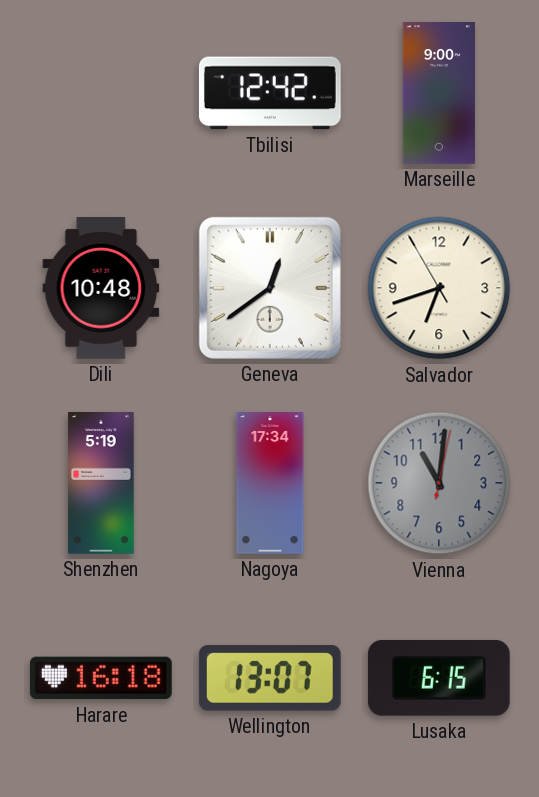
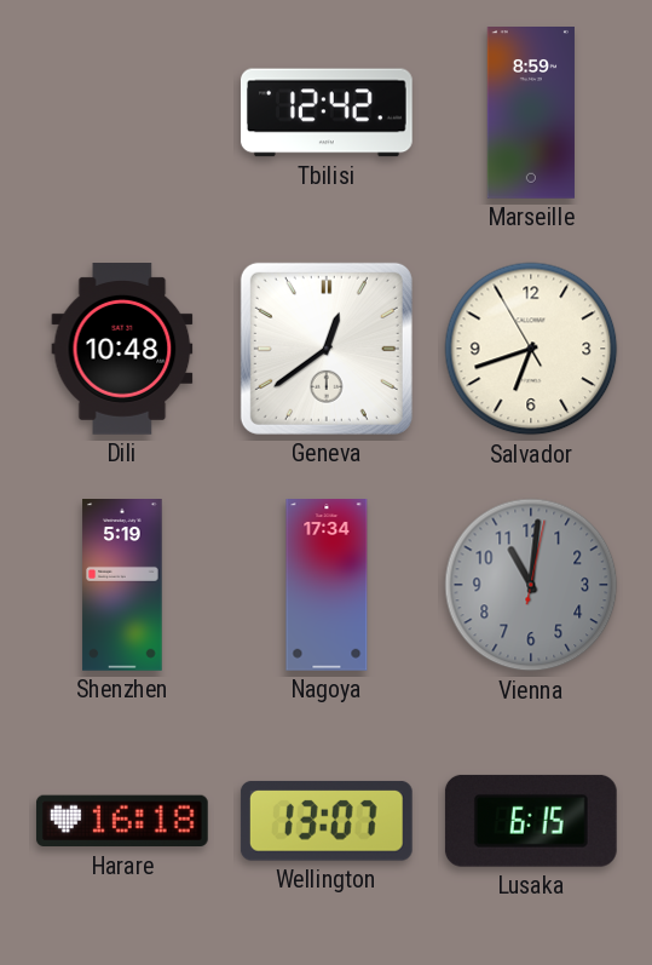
Marseille: 9:00 -> 8:59 (531, 114)
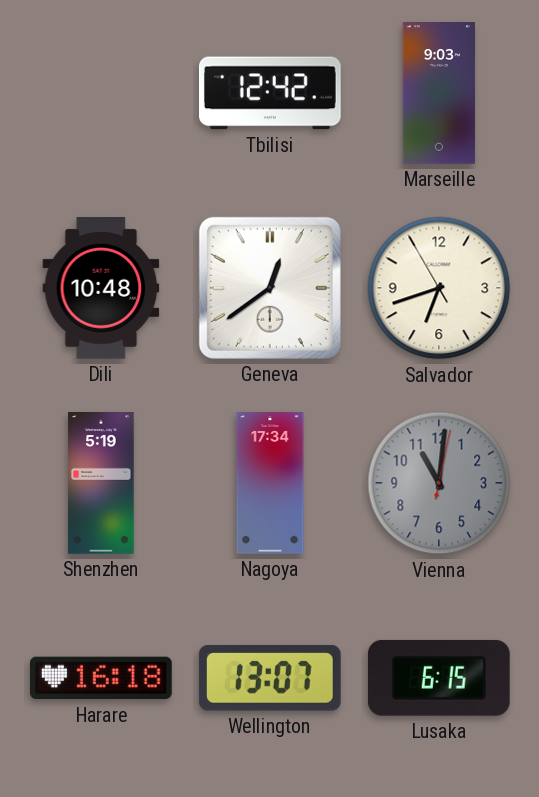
Marseille: 8:59 -> 9:03 (439, 94)
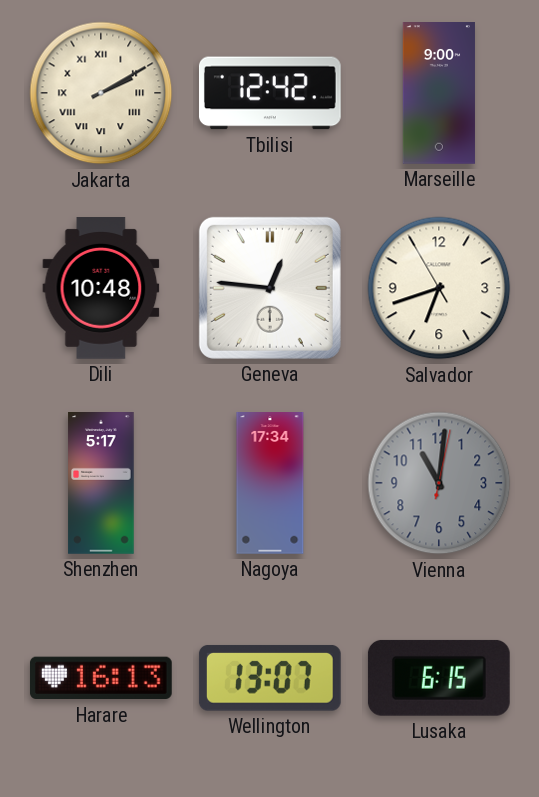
Jakarta: none -> 2:10 (101, 93)
Marseille: 9:03 -> 9:00 (439, 94)
Geneva: 12:39 -> 12:46 (270, 288)
Shenzhen: 5:19 -> 5:17 (101, 483)
Harare: 16:18 -> 16:13 (101, 678)
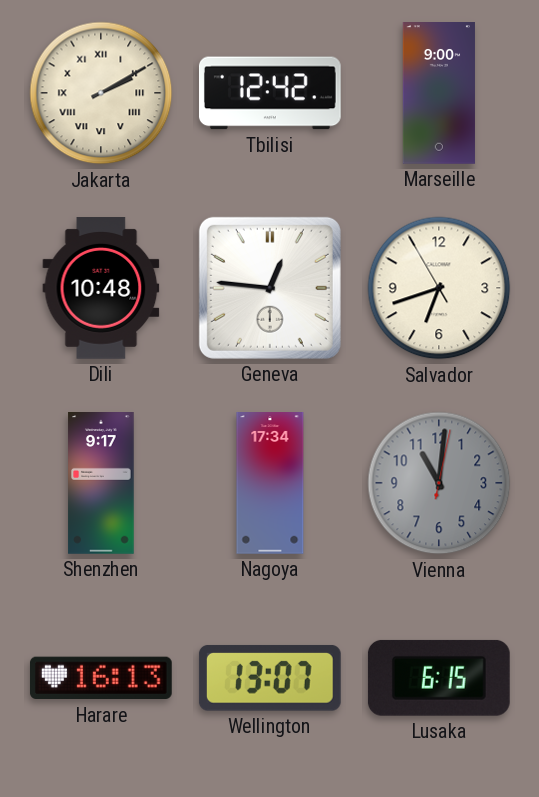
Shenzhen: 5:17 -> 9:17 (101, 483)
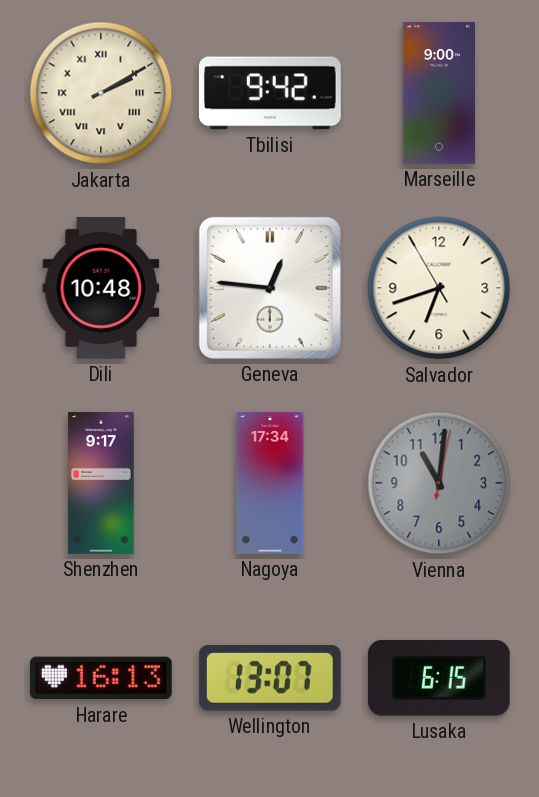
Tbilisi: 12:42 -> 9:42 (270, 93)
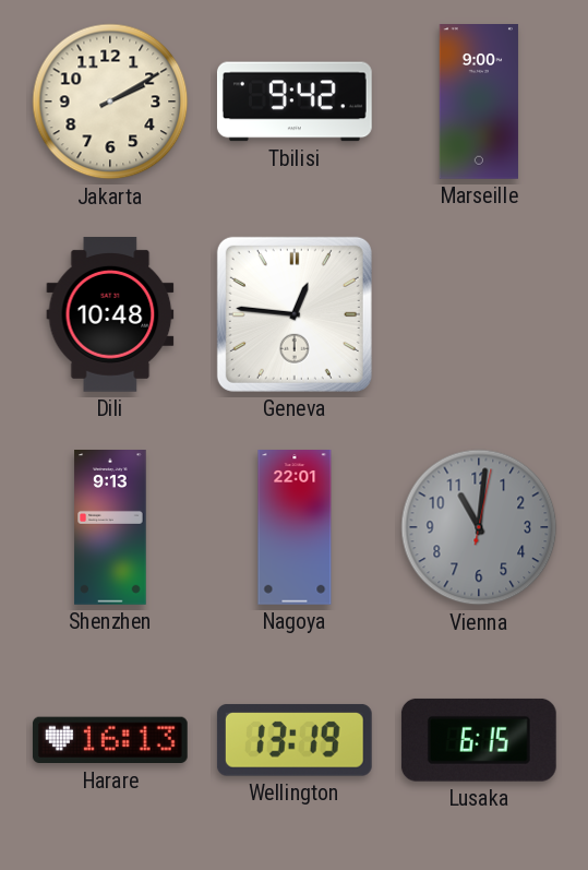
Jakarta numerals: Roman -> Arabic (110, 102)
Salvador: 6:41 -> none (439, 288)
Shenzhen: 9:17 -> 9:13 (110, 527)
Nagoya: 17:34 -> 22:01 (295, 528)
Wellington: 13:07 -> 13:19 (295, 740)
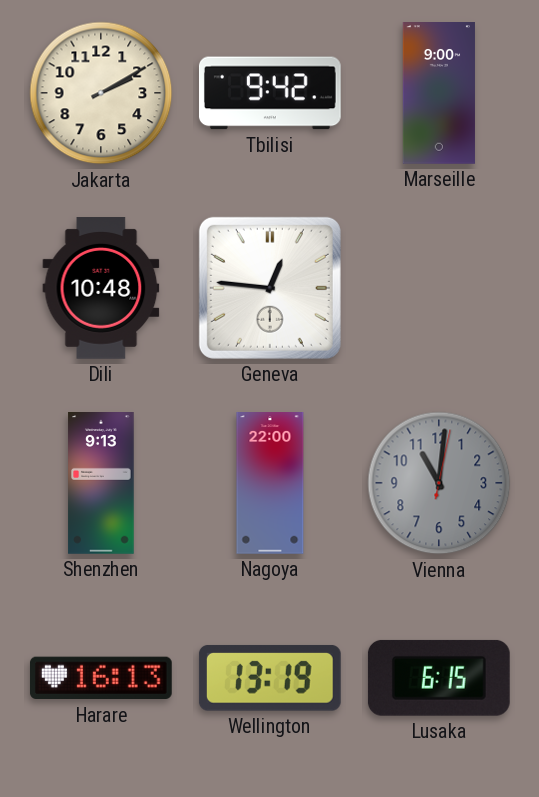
Nagoya: 22:01 -> 22:00 (270, 484)
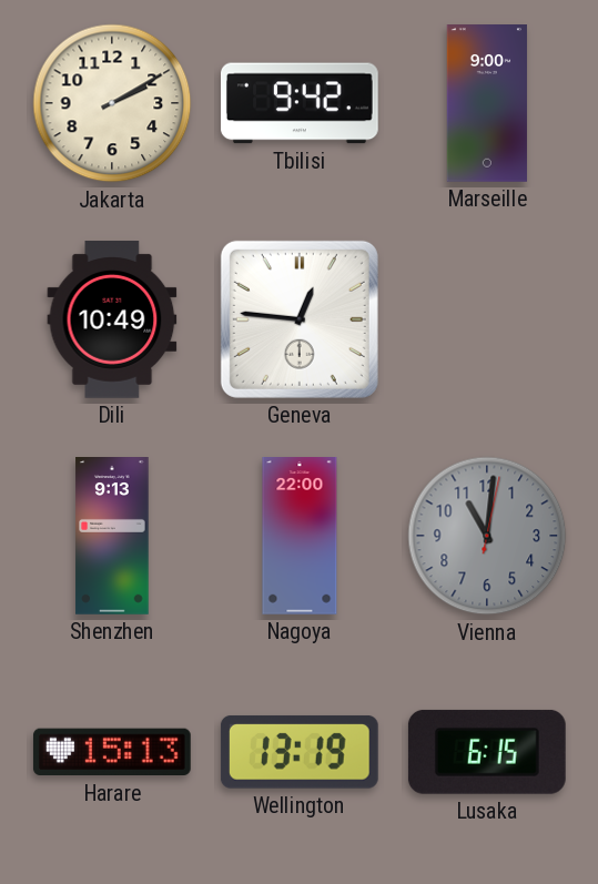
Dili: 10:48 -> 10:49 (112, 321)
Harare: 16:13 -> 15:13 (112, 752)
